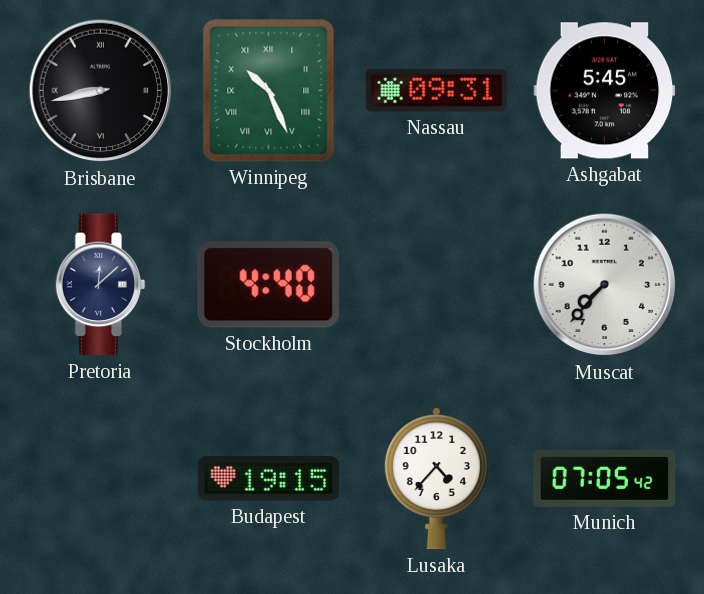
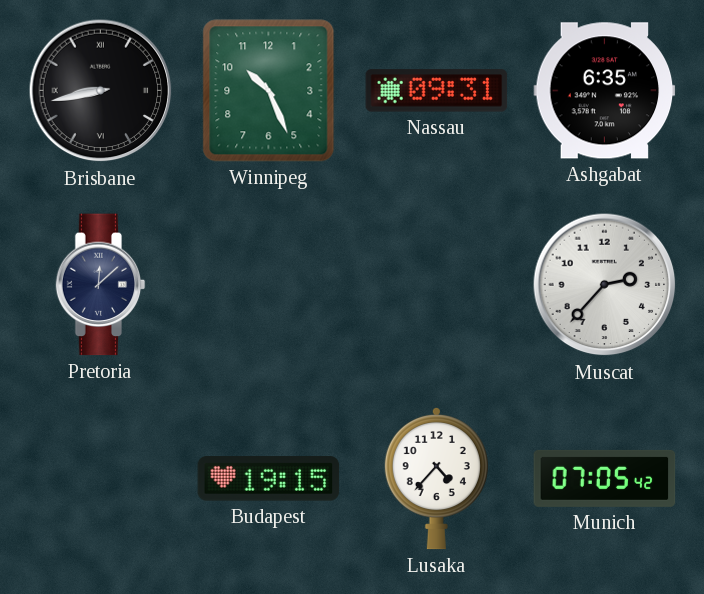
Winnipeg numerals: Roman -> Arabic (269, 91)
Ashgabat: 5:45 -> 6:35 (605, 91)
Stockholm: 4:40 -> none (268, 285)
Muscat: 7:37 -> 2:37 (605, 285)
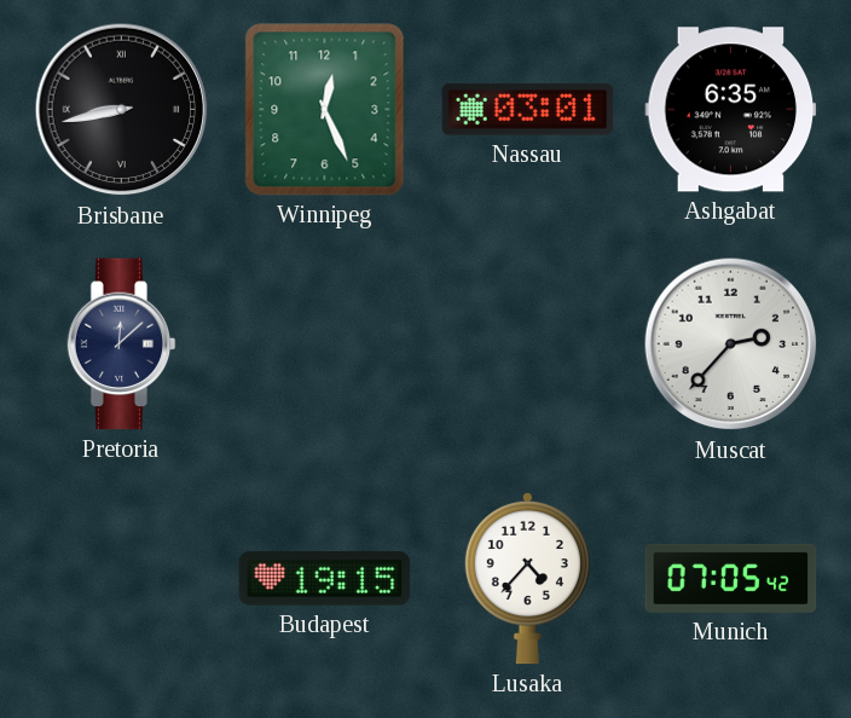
Winnipeg: 10:26 -> 12:26 (325, 110)
Nassau: 09:31 -> 03:01 (528, 110)
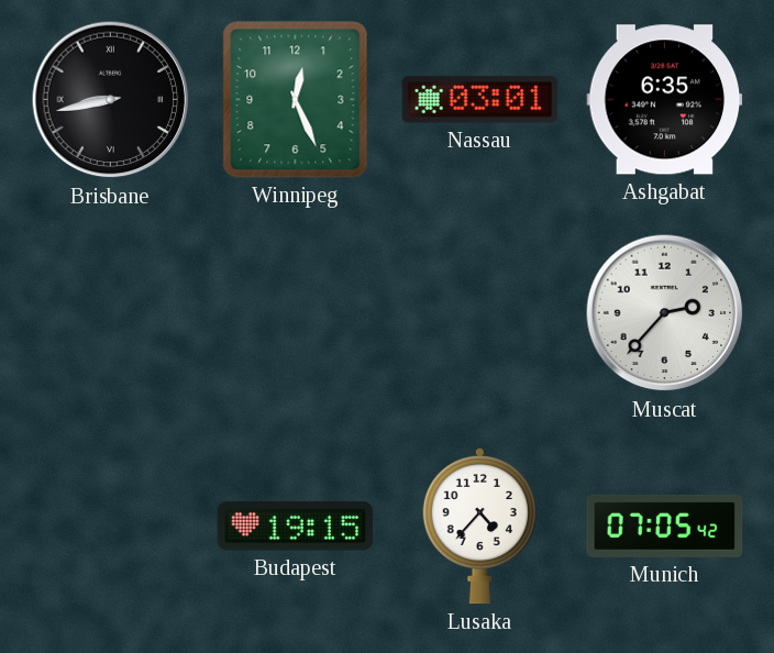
Pretoria: 12:08 -> none (122, 344)
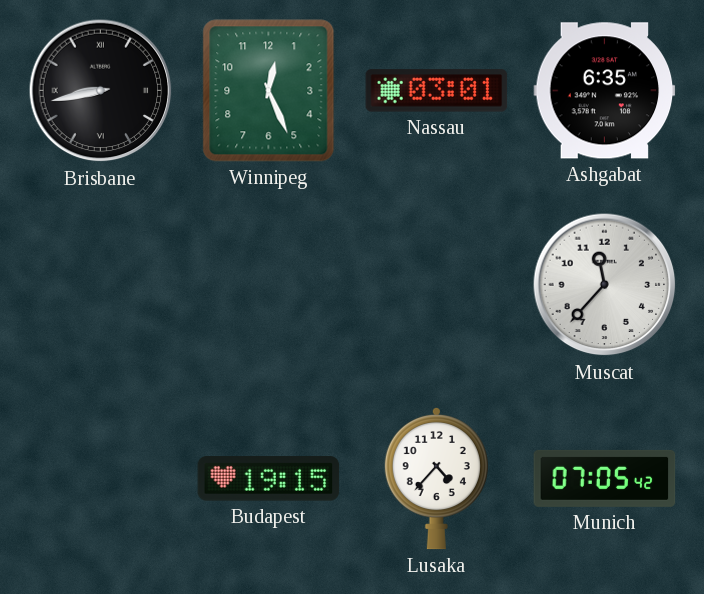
Muscat: 2:37 -> 11:37 (605, 285)
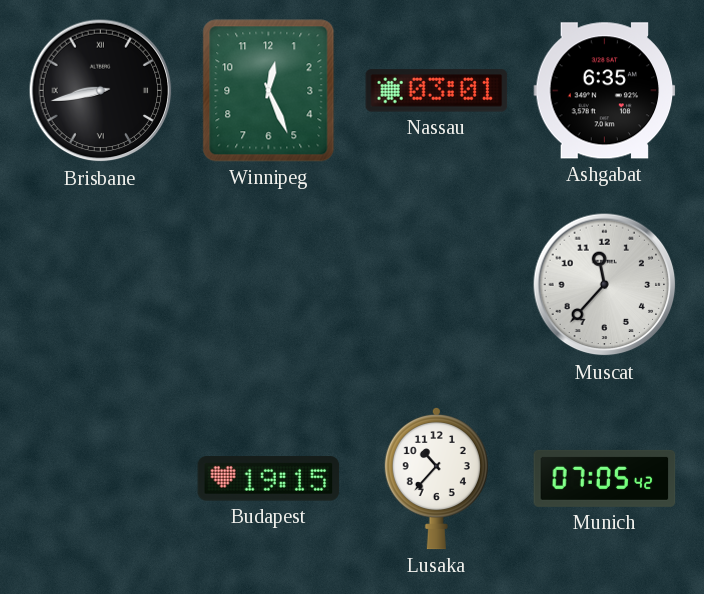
Lusaka: 4:37 -> 10:37 (436, 478)
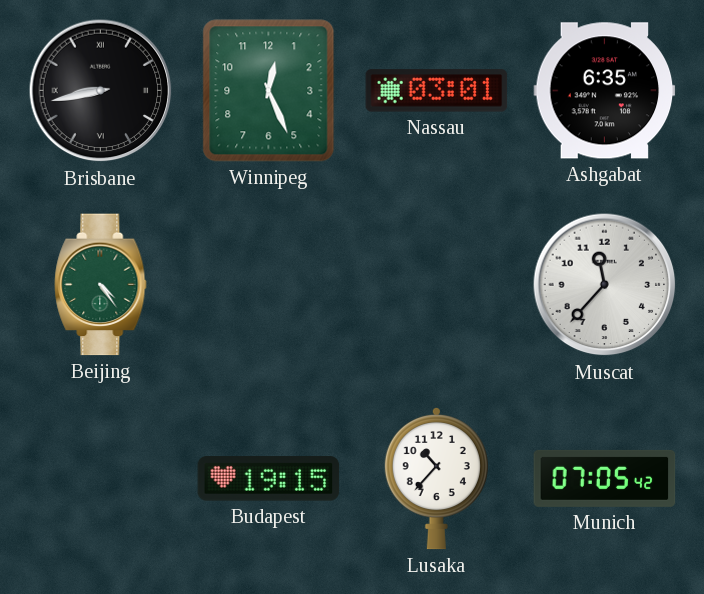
Beijing: none -> 4:24 (101, 285)
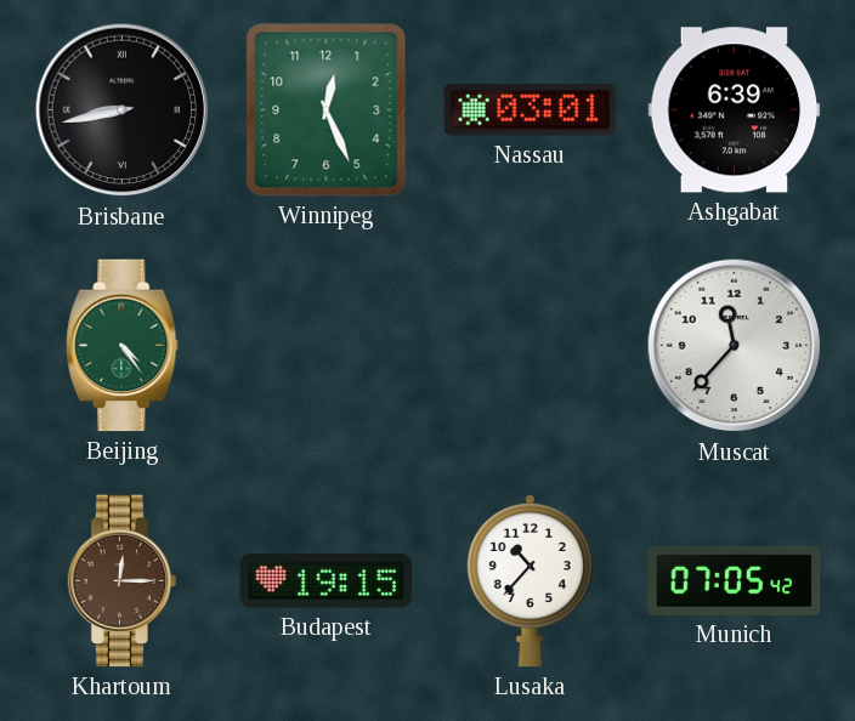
Ashgabat: 6:35 -> 6:39 (735, 110)
Khartoum: none -> 12:15 (123, 581)
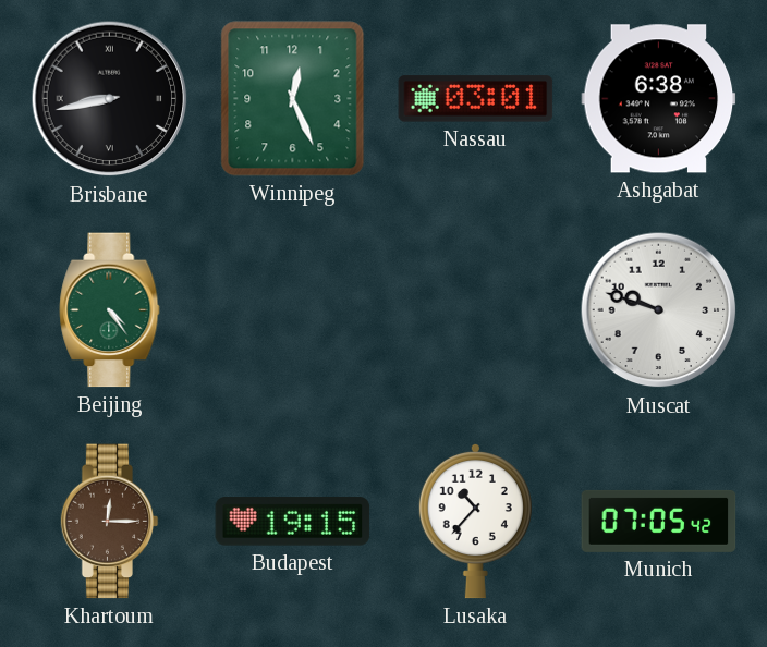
Ashgabat: 6:39 -> 6:38 (659, 99)
Muscat: 11:37 -> 9:48 (659, 310)
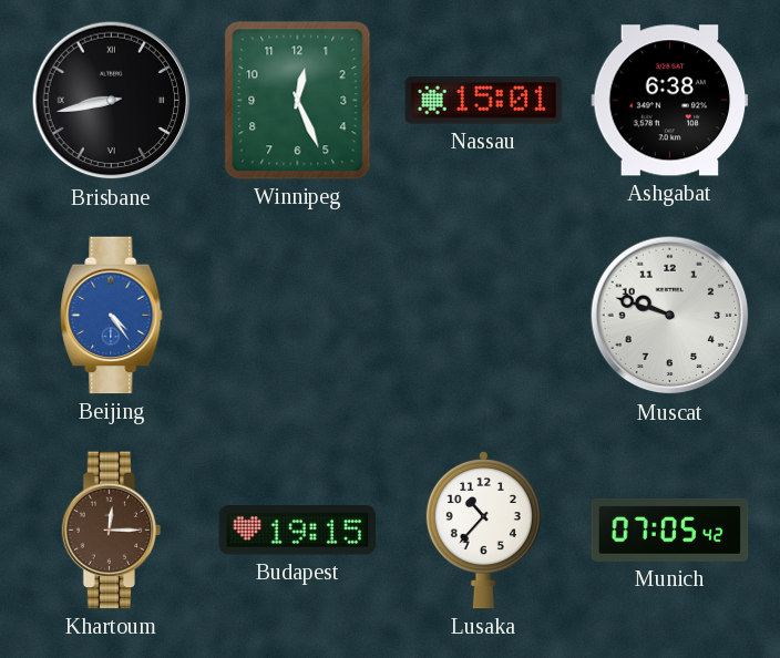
Nassau: 03:01 -> 15:01 (484, 101)
Beijing dial: green -> blue (112, 316)
